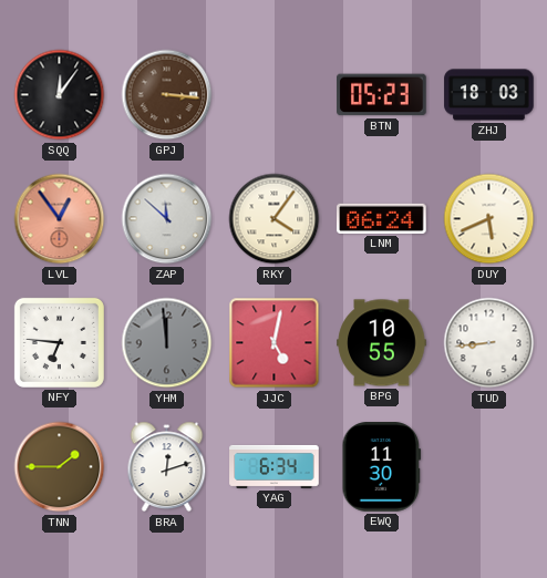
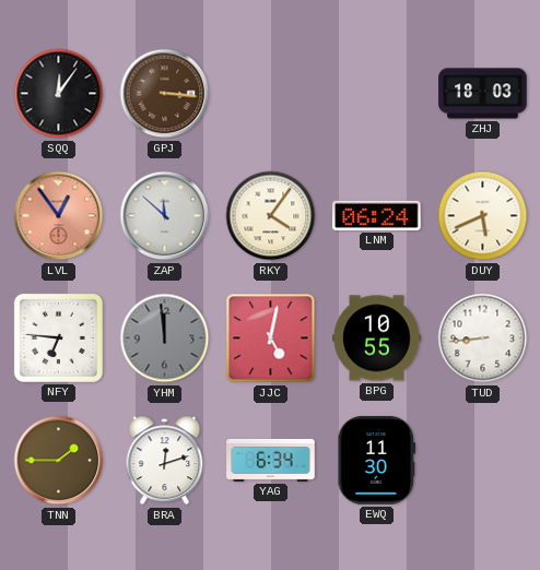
BTN: 05:23 -> none (382, 95)
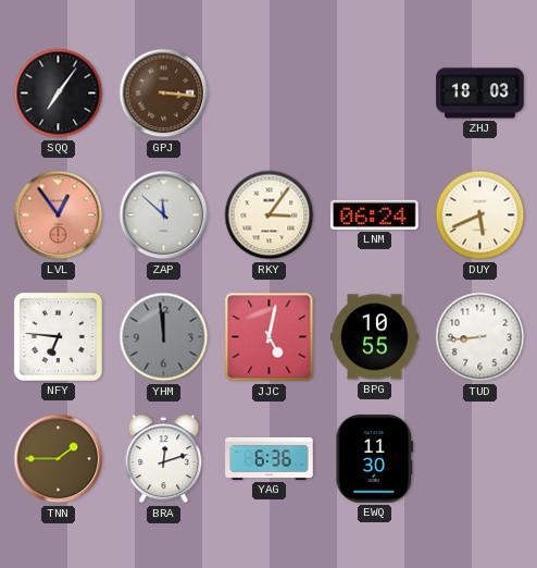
SQQ: 12:06 -> 7:06 (59, 94)
RKY: 4:06 -> 3:06 (270, 215)
YAG: 6:34 -> 6:36 (270, 458)
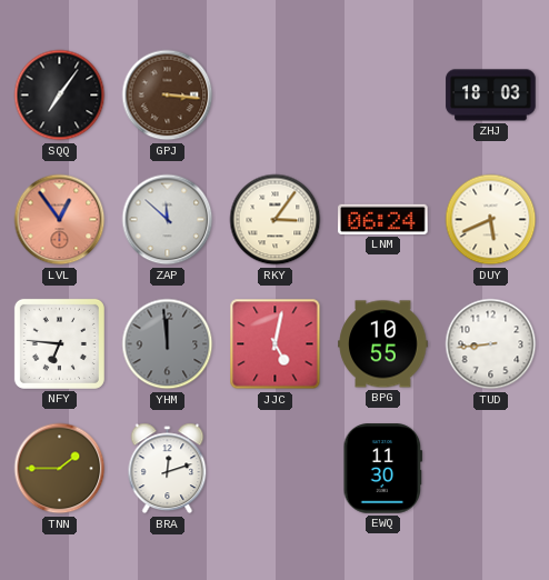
YAG: 6:36 -> none (270, 458)
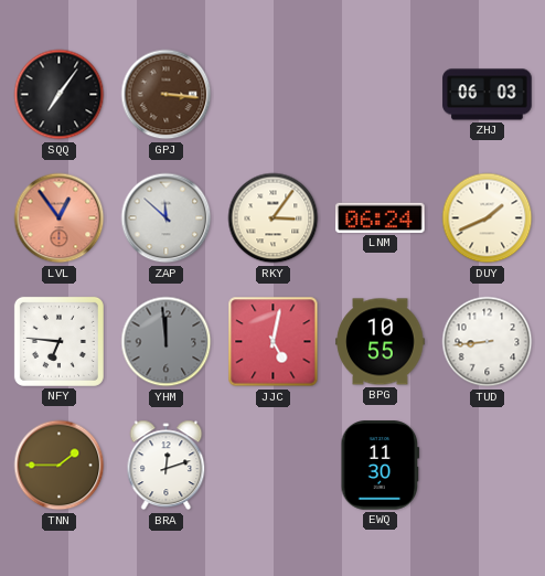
ZHJ: 18:03 -> 06:03 (488, 95)
DUY: 5:41 -> 1:41 (488, 218)
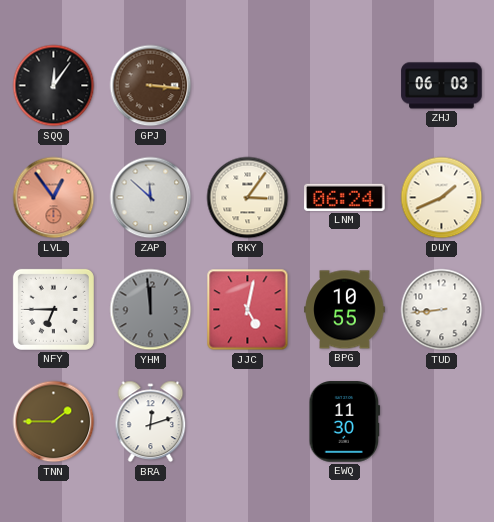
SQQ: 7:06 -> 12:06 (54, 86)
NFY: 6:46 -> 6:45 (53, 309)
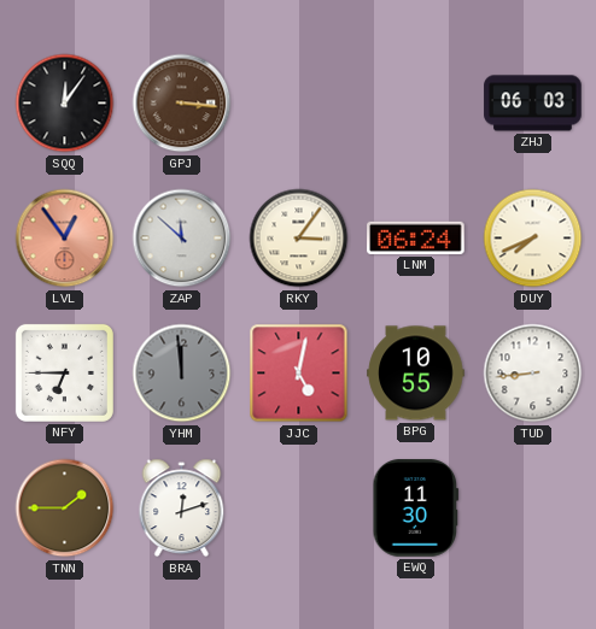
DUY: 1:41 -> 7:41 (533, 239)
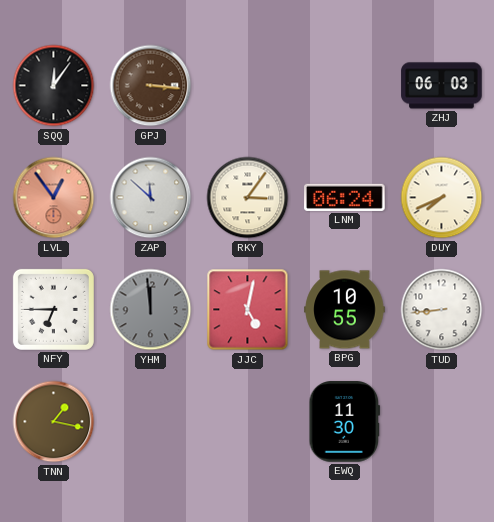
TNN: 1:45 -> 1:17 (54, 422)
BRA: 12:12 -> none (182, 509)
